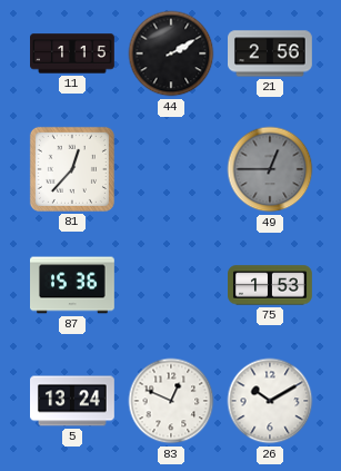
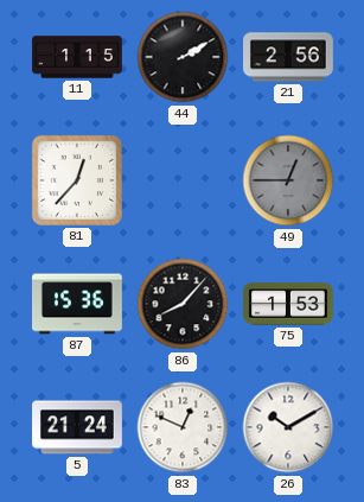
86: none -> 8:07 (183, 304)
5: 13:24 -> 21:24 (78, 427)
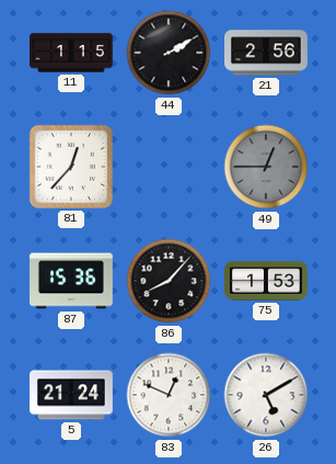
26: 10:10 -> 5:10 (266, 395)
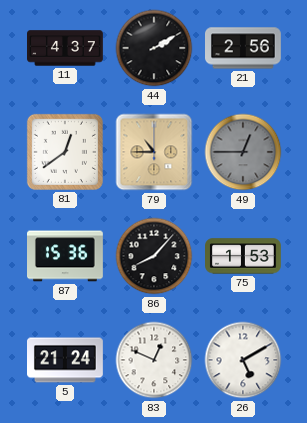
11: 1:15 -> 4:37 (65, 48)
81: 12:37 -> 12:39 (65, 152)
79: none -> 10:45 (154, 152)
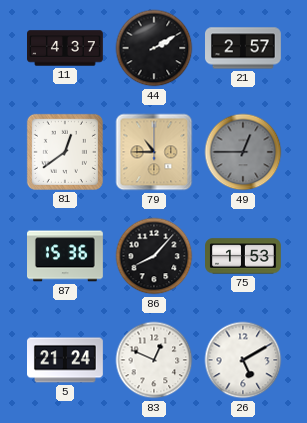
21: 2:56 -> 2:57 (244, 48)
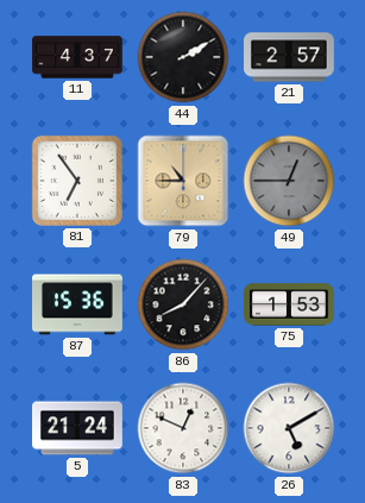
81: 12:39 -> 6:54 (77, 181)
